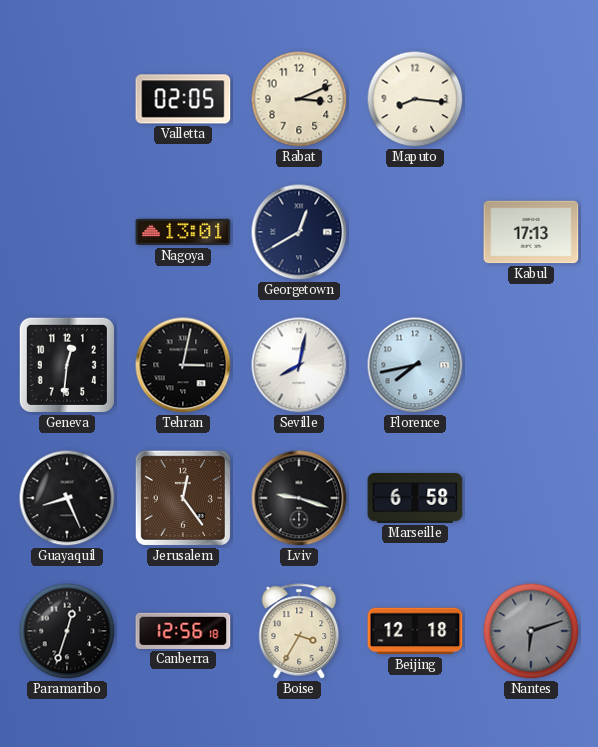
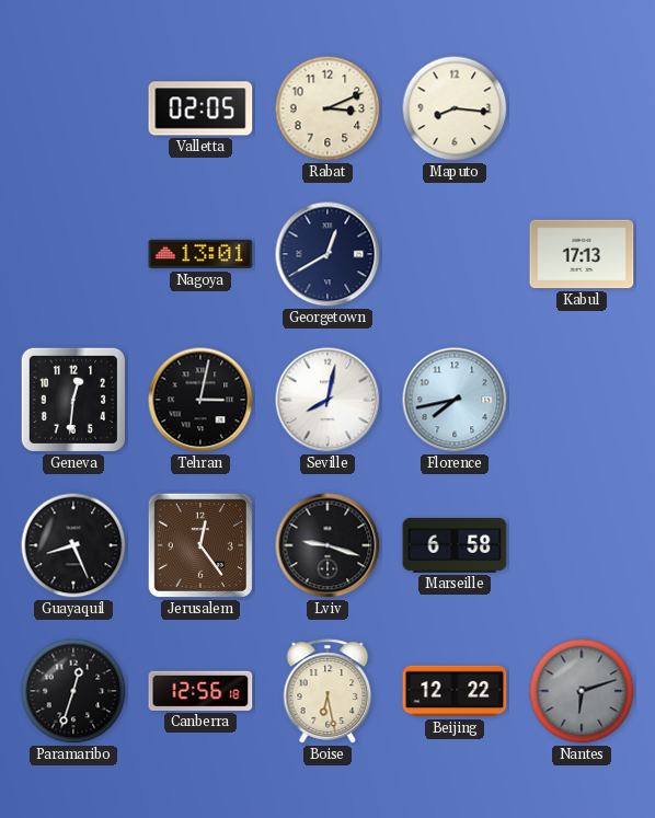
Boise: 3:35 -> 6:28 (327, 691)
Beijing: 12:18 -> 12:22 (455, 691)
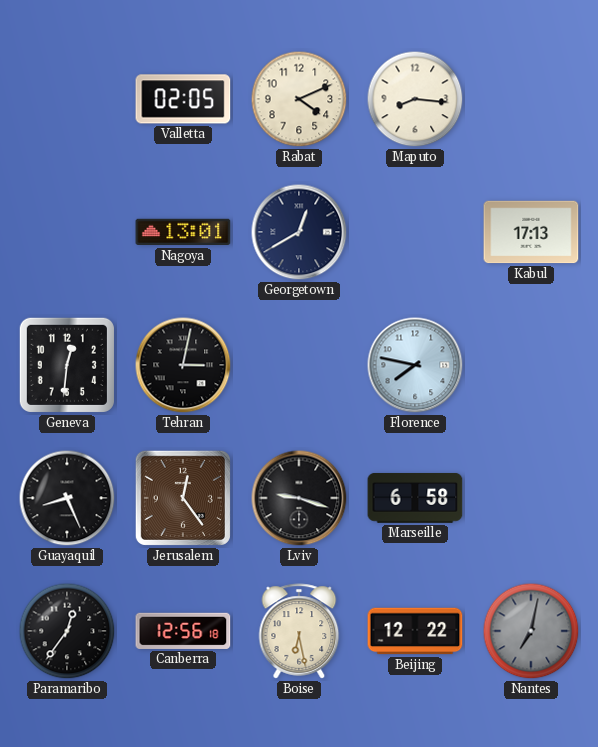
Rabat: 3:11 -> 4:11 (299, 99)
Seville: 8:02 -> none (327, 400)
Florence: 7:43 -> 7:47 (415, 365)
Paramaribo: 12:33 -> 12:36 (67, 631)
Nantes: 6:12 -> 7:02 (531, 631)
